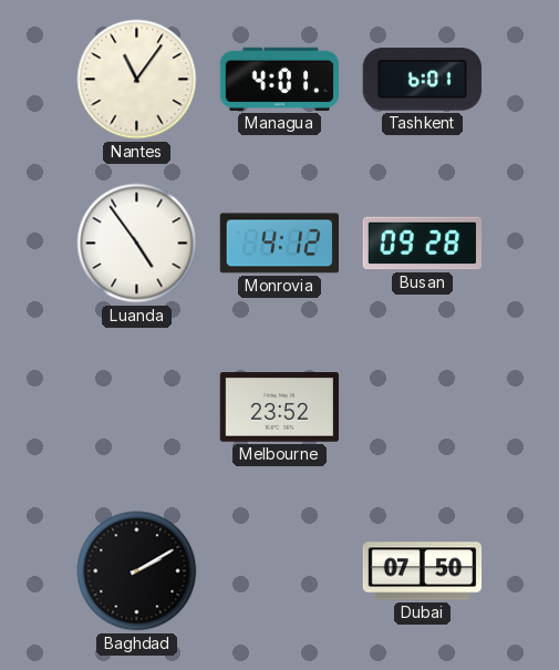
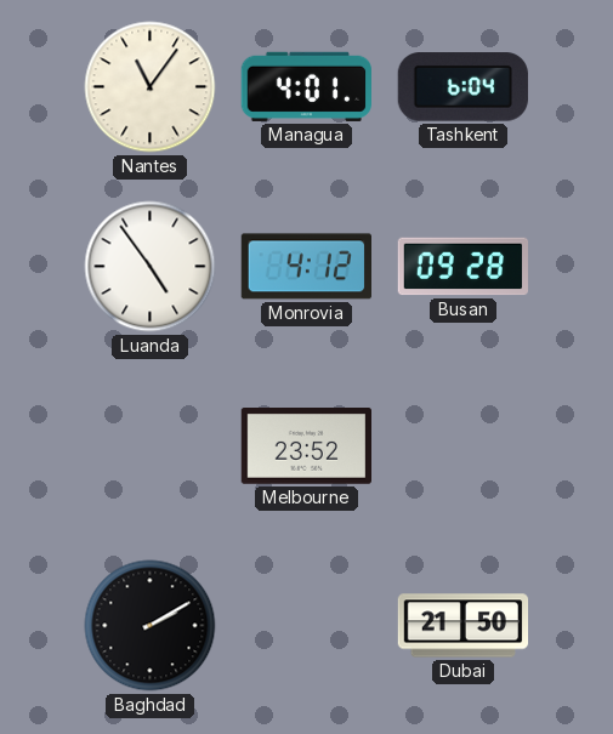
Tashkent: 6:01 -> 6:04 (462, 87)
Dubai: 07:50 -> 21:50 (464, 626)
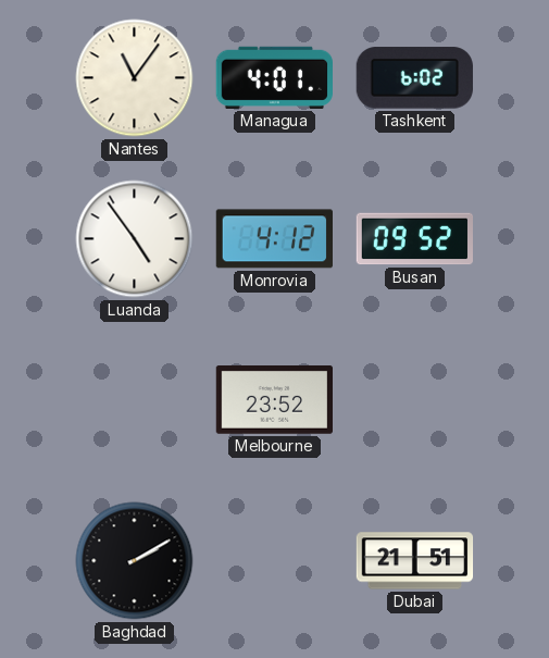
Tashkent: 6:04 -> 6:02 (414, 78)
Busan: 09:28 -> 09:52 (414, 239)
Dubai: 21:50 -> 21:51 (415, 561)
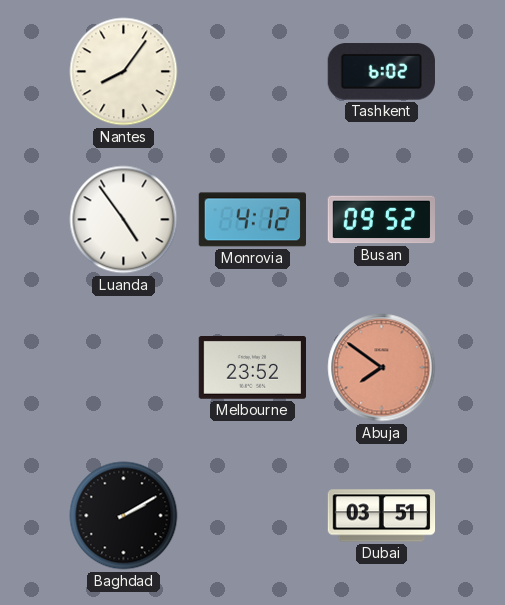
Nantes: 11:06 -> 8:06 (124, 72)
Managua: 4:01 -> none (274, 77)
Abuja: none -> 7:51 (382, 368)
Dubai: 21:51 -> 03:51 (382, 516)
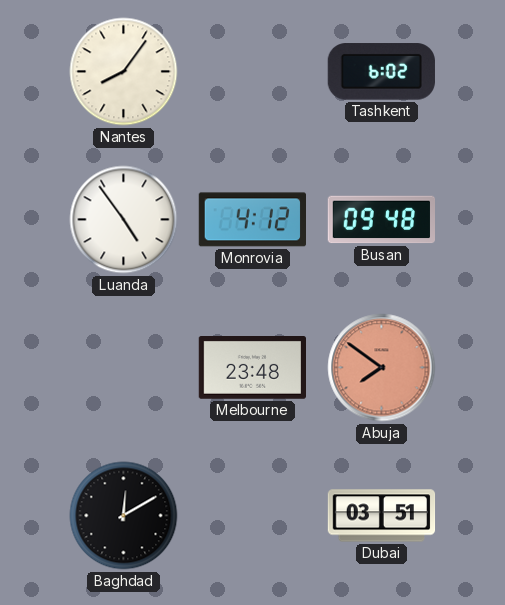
Busan: 09:52 -> 09:48 (381, 220)
Melbourne: 23:52 -> 23:48 (252, 368)
Baghdad: 2:10 -> 12:10 (124, 516)
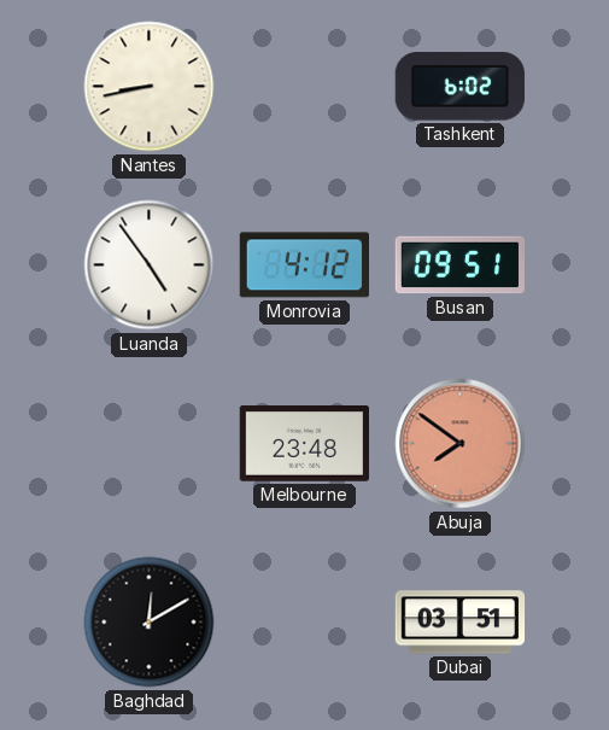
Nantes: 8:06 -> 8:43 (150, 87)
Busan: 09:48 -> 09:51 (459, 265)
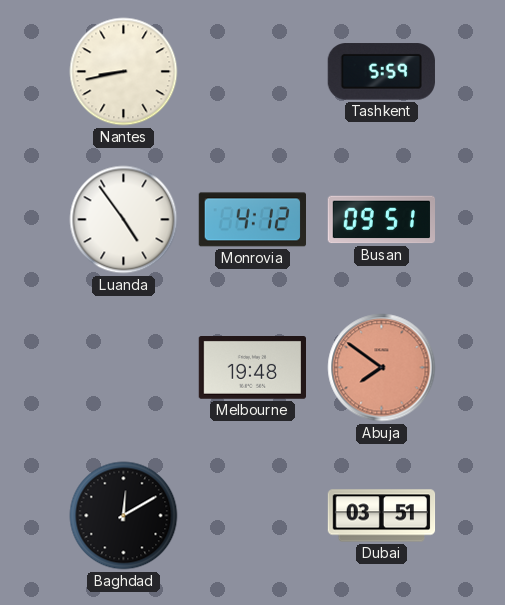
Tashkent: 6:02 -> 5:59 (381, 72)
Melbourne: 23:48 -> 19:48 (252, 368)
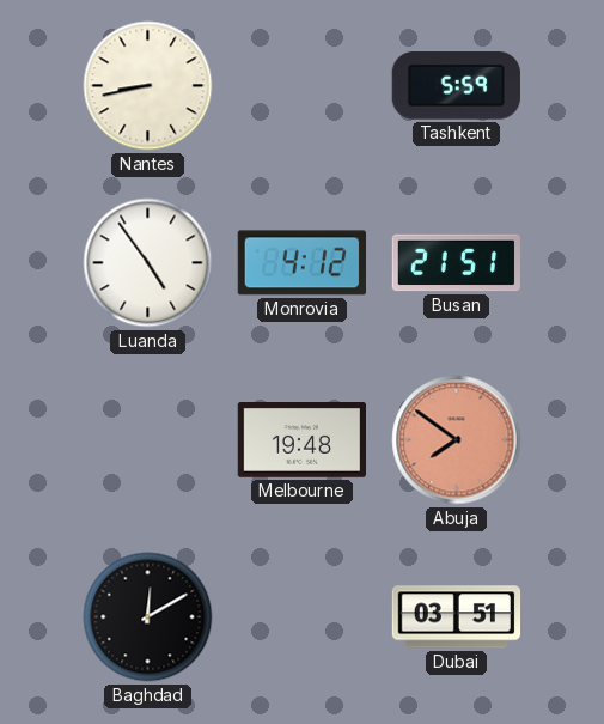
Busan: 09:51 -> 21:51 (456, 263)
